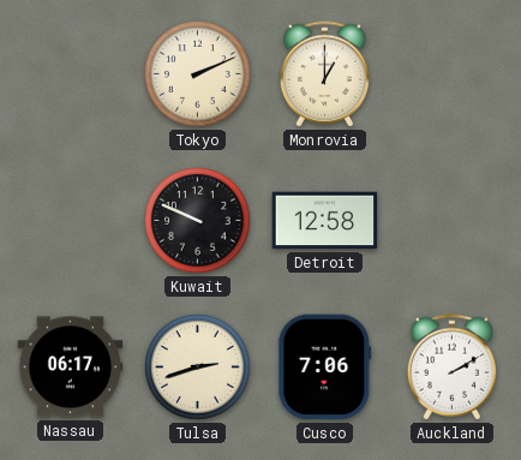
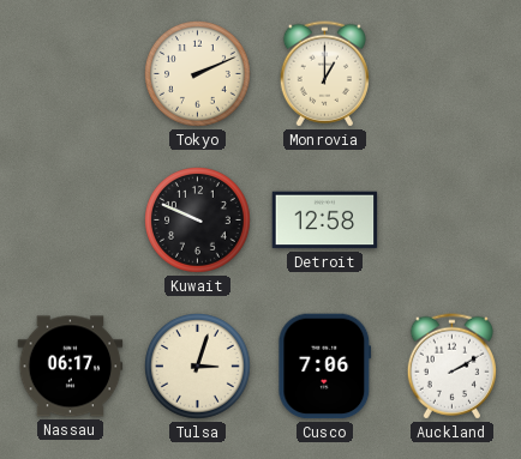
Tulsa: 2:42 -> 3:03 (198, 367)
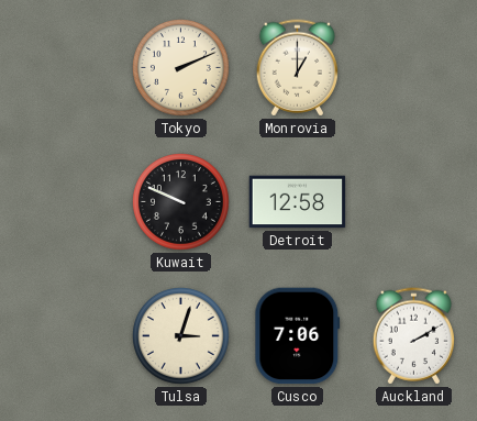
Nassau: 06:17 -> none (71, 367)
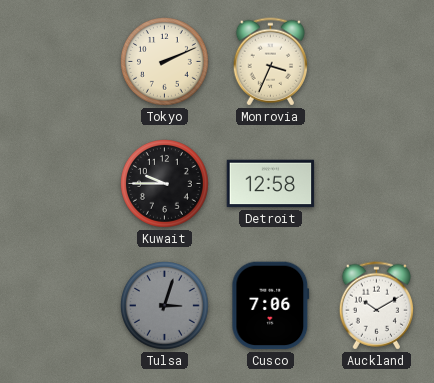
Monrovia: 1:00 -> 3:34 (270, 62)
Kuwait: 9:49 -> 9:45 (165, 184)
Tulsa dial: cream -> grey (165, 306)
Auckland: 2:10 -> 10:10 (376, 306)
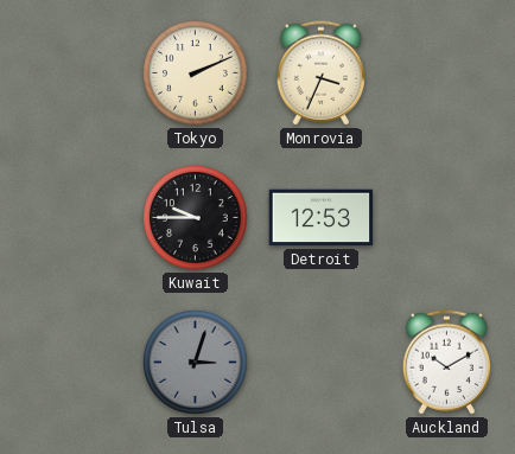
Detroit: 12:58 -> 12:53 (322, 218)
Cusco: 7:06 -> none (271, 306)
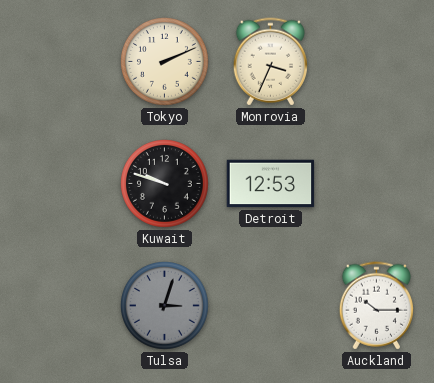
Kuwait: 9:45 -> 9:48 (165, 184)
Auckland: 10:10 -> 10:15 (376, 306)
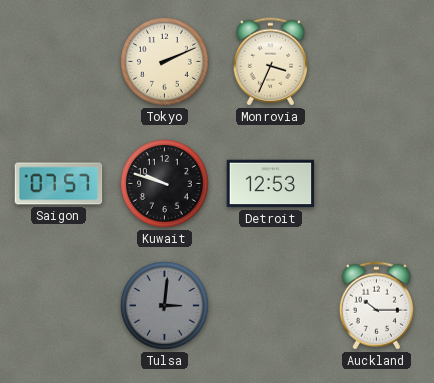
Saigon: none -> 07:57 (59, 184)
Tulsa: 3:03 -> 3:01 (165, 306)
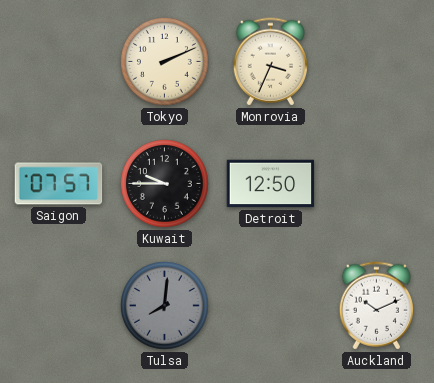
Kuwait: 9:48 -> 9:45 (165, 184)
Detroit: 12:53 -> 12:50 (271, 184)
Tulsa: 3:01 -> 8:01 (165, 306)
Auckland: 10:15 -> 10:11 (376, 306)
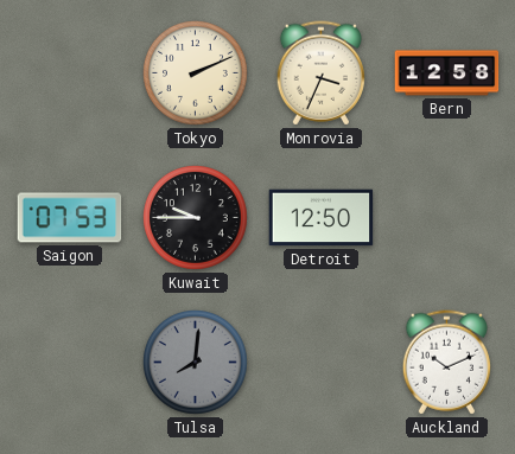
Bern: none -> 12:58 (447, 73)
Saigon: 07:57 -> 07:53 (70, 218)
